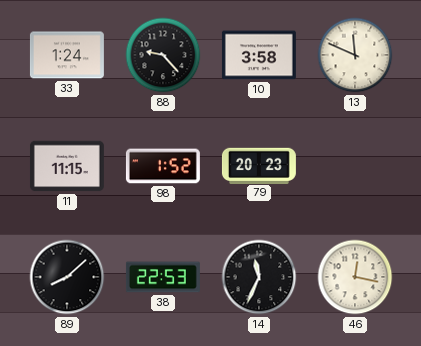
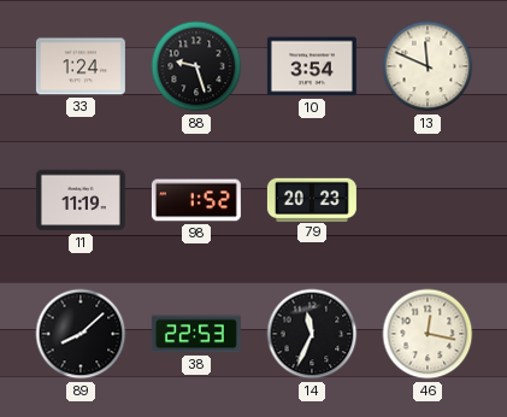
88: 9:23 -> 9:27 (196, 66)
10: 3:58 -> 3:54 (312, 66)
11: 11:15 -> 11:19 (81, 200)
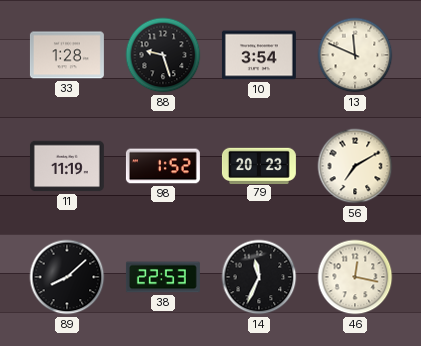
33: 1:24 -> 1:28 (67, 55)
56: none -> 7:10 (355, 166)
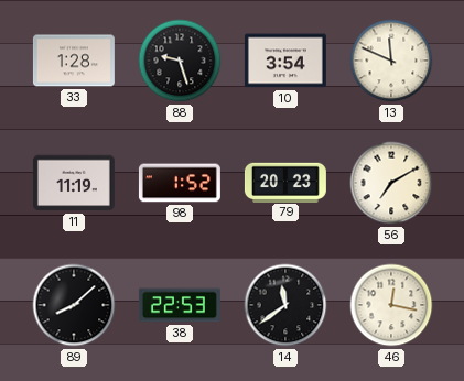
14: 11:34 -> 11:39 (285, 305)
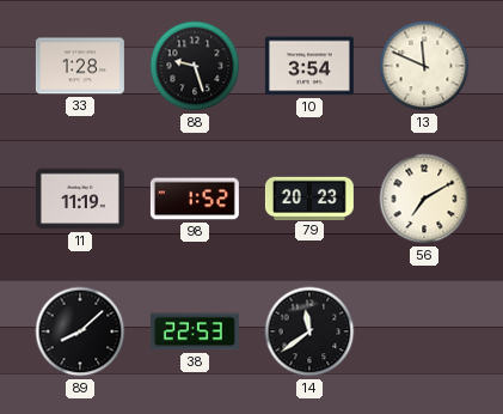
46: 12:17 -> none (391, 305)
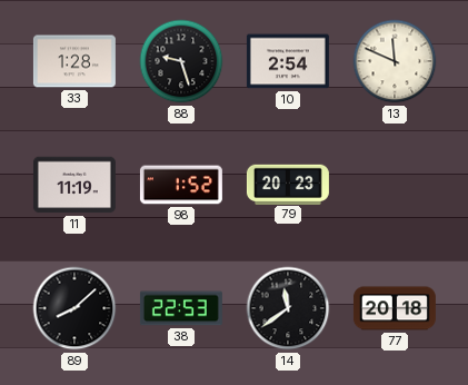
10: 3:54 -> 2:54 (288, 61)
56: 7:10 -> none (424, 199)
77: none -> 20:18 (395, 308)
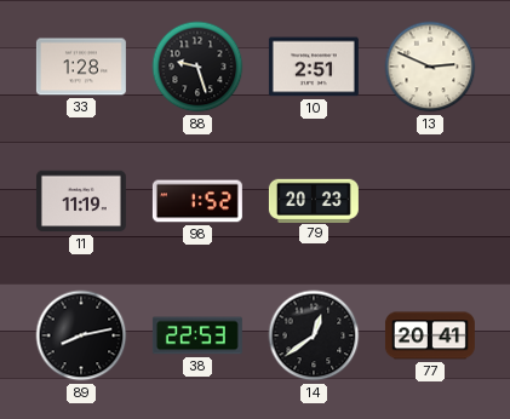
10: 2:54 -> 2:51 (314, 67)
13: 11:49 -> 2:49 (430, 67)
89: 8:08 -> 8:13 (81, 335)
14: 11:39 -> 12:39 (314, 335)
77: 20:18 -> 20:41 (430, 335)
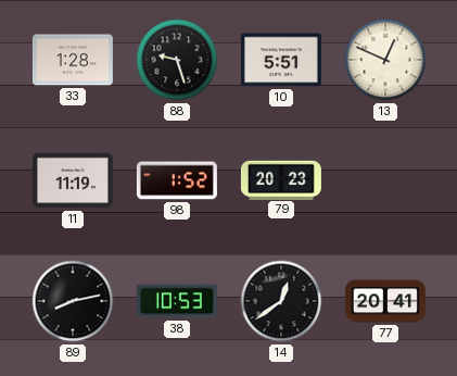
10: 2:51 -> 5:51 (281, 60)
13: 2:49 -> 12:49 (385, 60)
38: 22:53 -> 10:53 (177, 301)
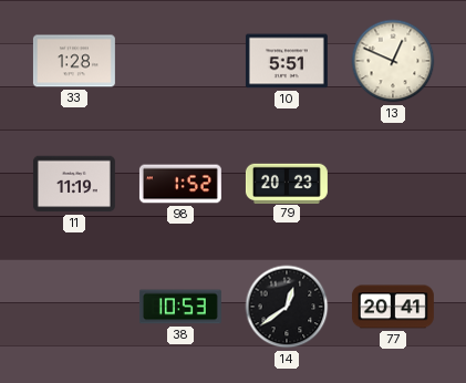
88: 9:27 -> none (177, 60)
89: 8:13 -> none (73, 301)
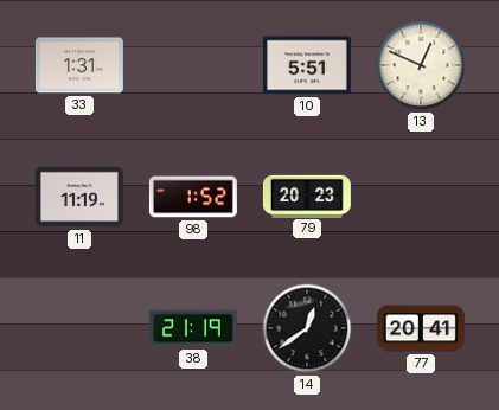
33: 1:28 -> 1:31 (79, 65)
38: 10:53 -> 21:19 (193, 328)
